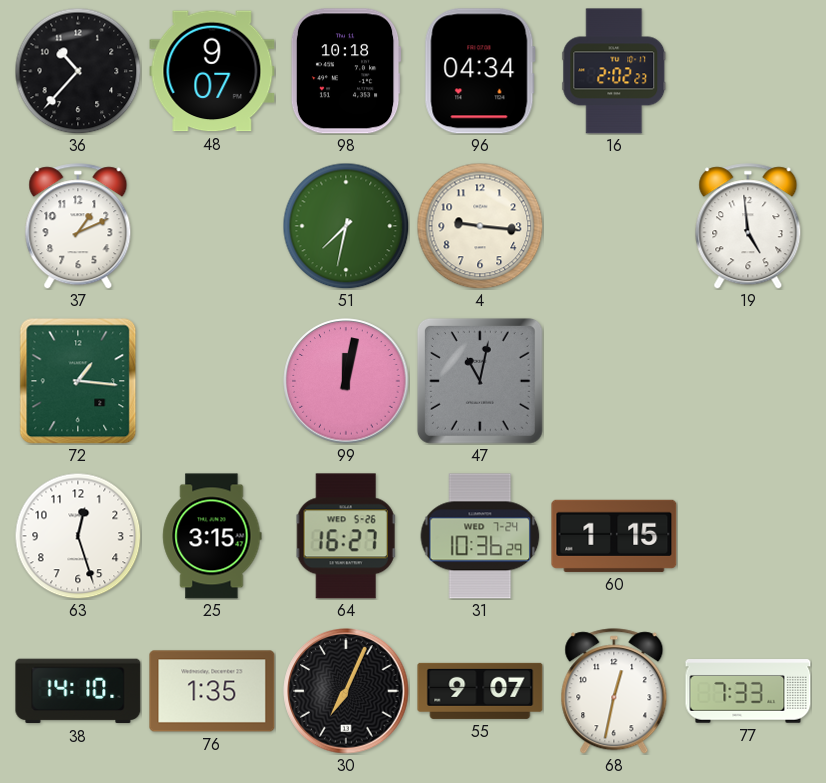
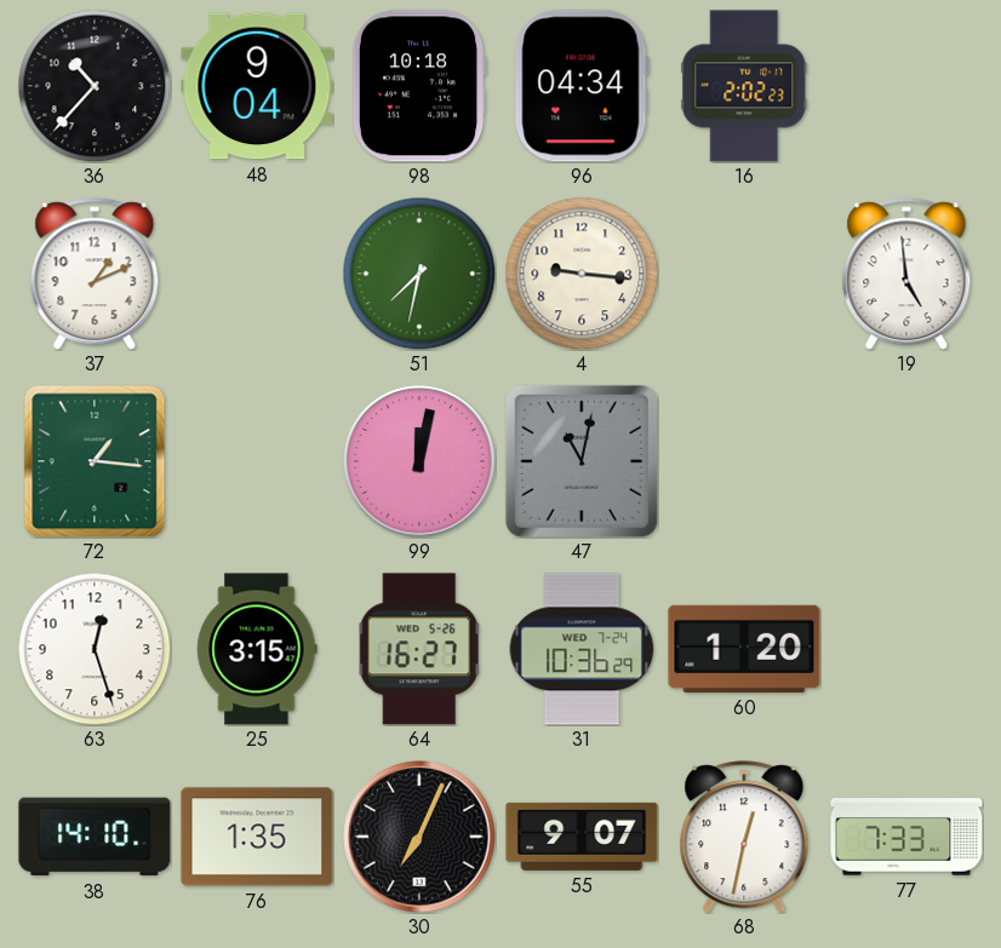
48: 9:07 -> 9:04 (257, 86)
60: 1:15 -> 1:20 (744, 649)
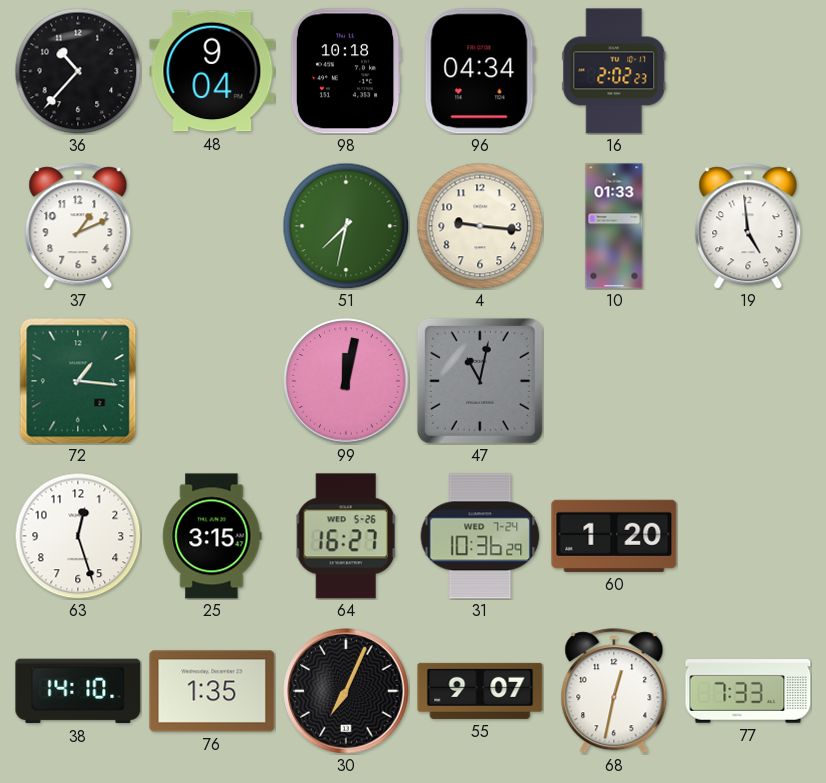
10: none -> 01:33 (614, 226)
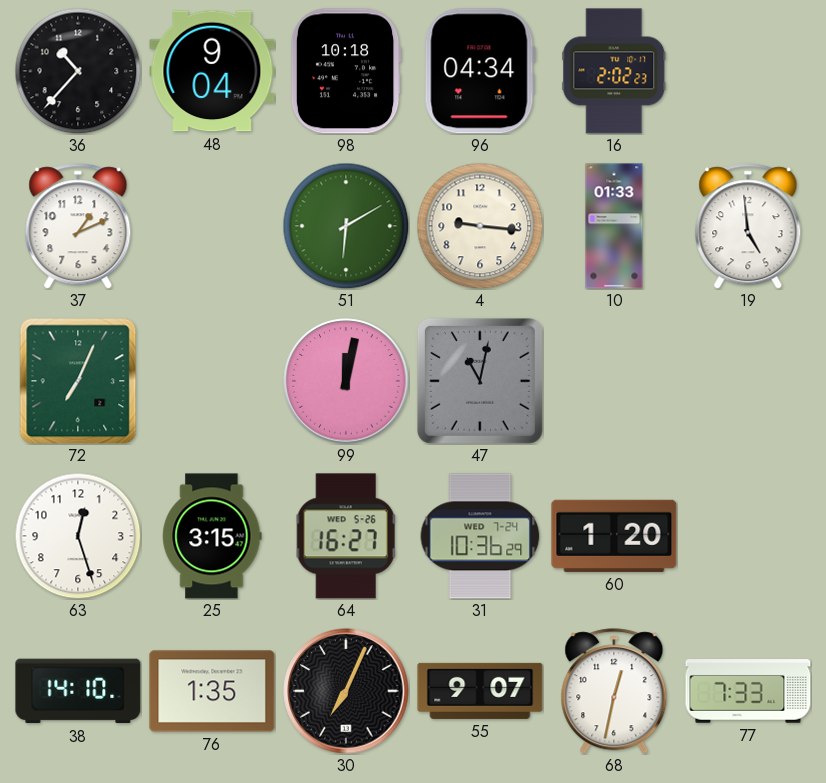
51: 7:32 -> 6:10 (346, 226)
72: 1:16 -> 7:04 (78, 381)
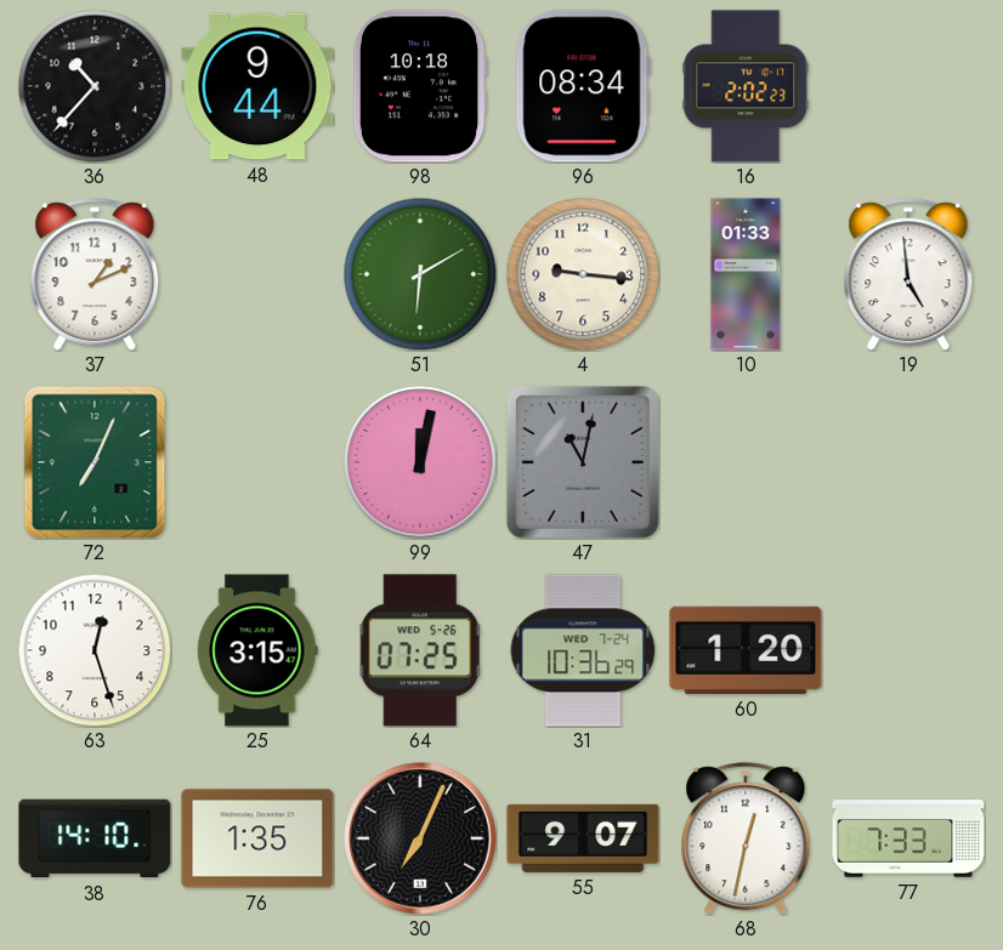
48: 9:04 -> 9:44 (257, 86)
96: 04:34 -> 08:34 (583, 86)
64: 16:27 -> 07:25 (420, 650)
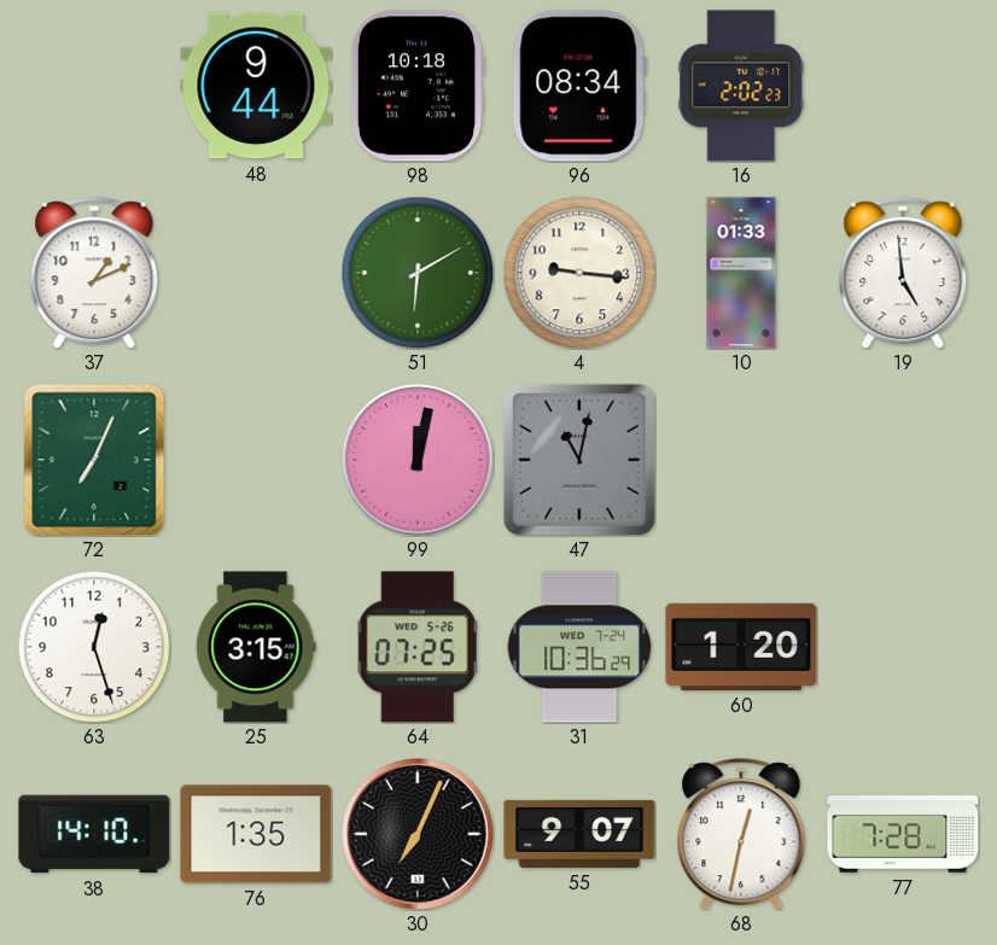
36: 10:37 -> none (95, 86)
77: 7:33 -> 7:28 (903, 834)
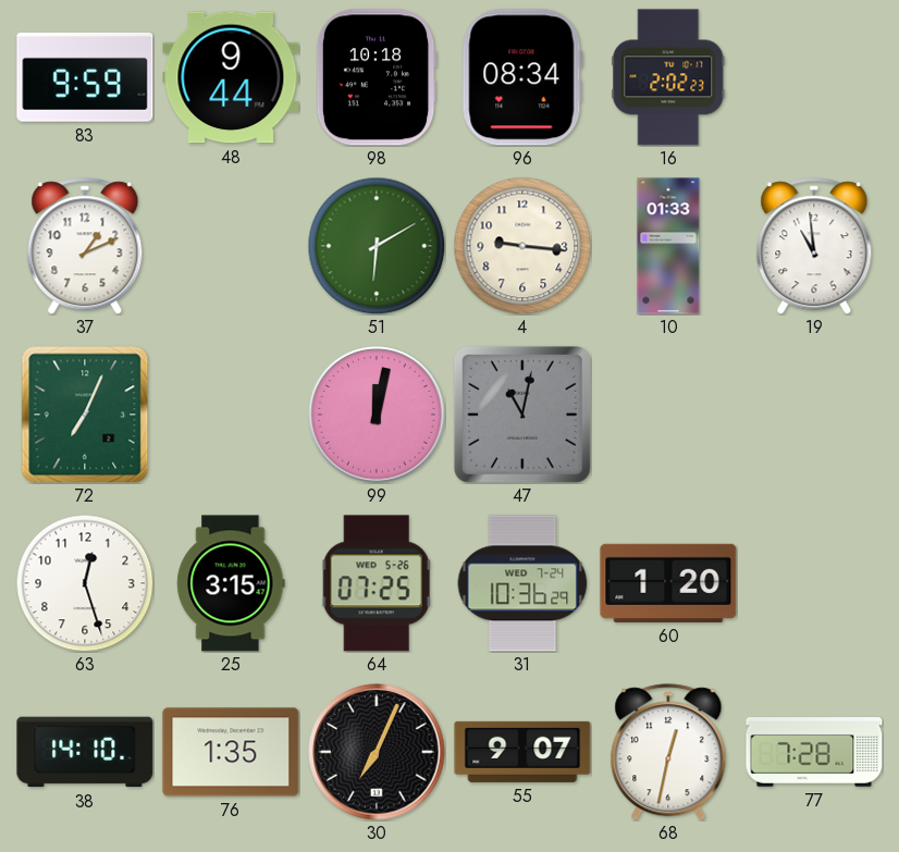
83: none -> 9:59 (85, 77)
19: 4:59 -> 10:59 (814, 246)
